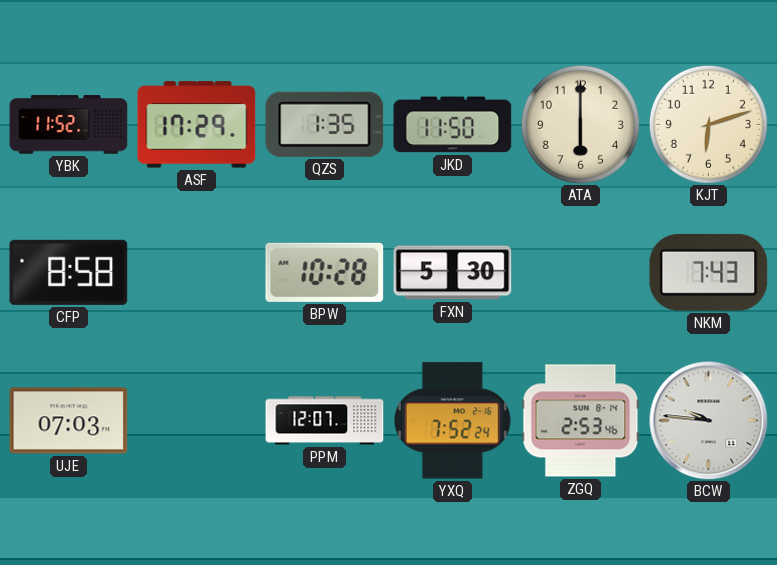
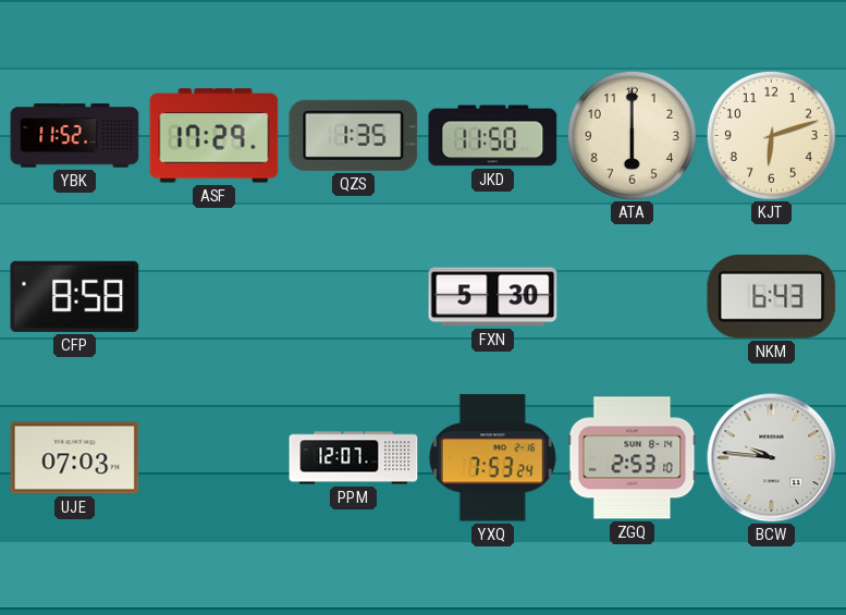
BPW: 10:28 -> none (325, 272)
NKM: 7:43 -> 6:43 (772, 296)
YXQ: 7:52 -> 7:53 (492, 458)
ZGQ: 2:53:46 -> 2:53:10 (633, 458)
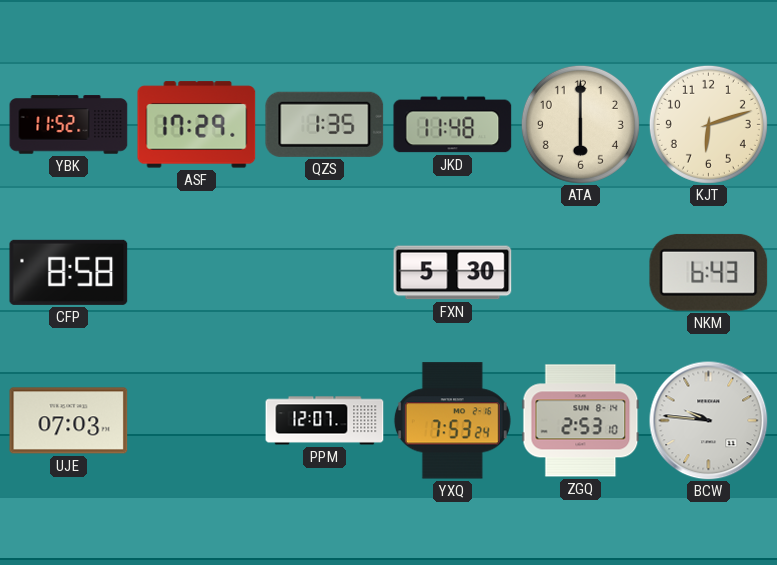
JKD: 11:50 -> 11:48 (453, 125)
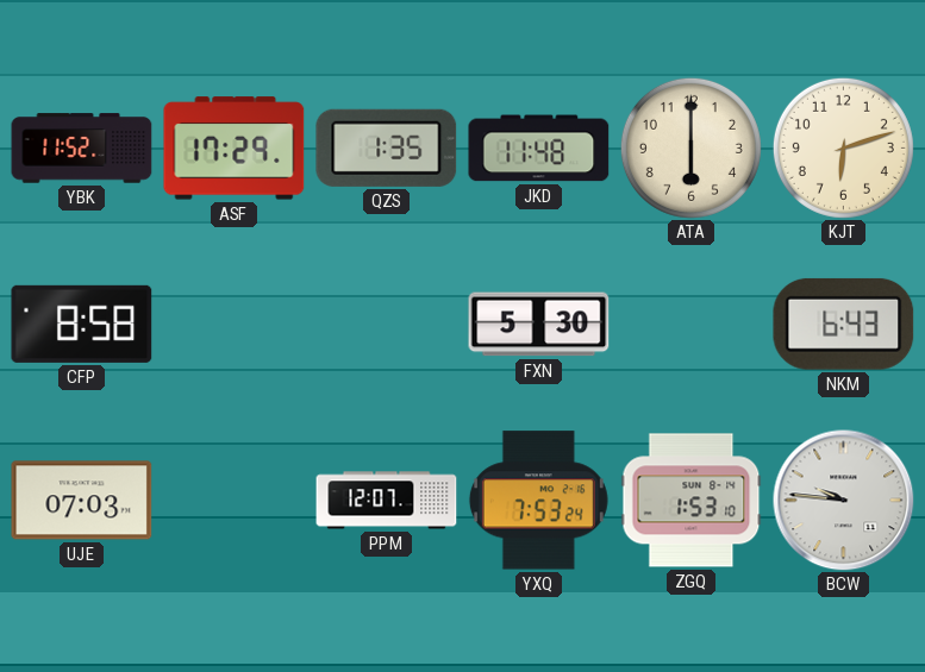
ZGQ: 2:53 -> 1:53 (692, 501)
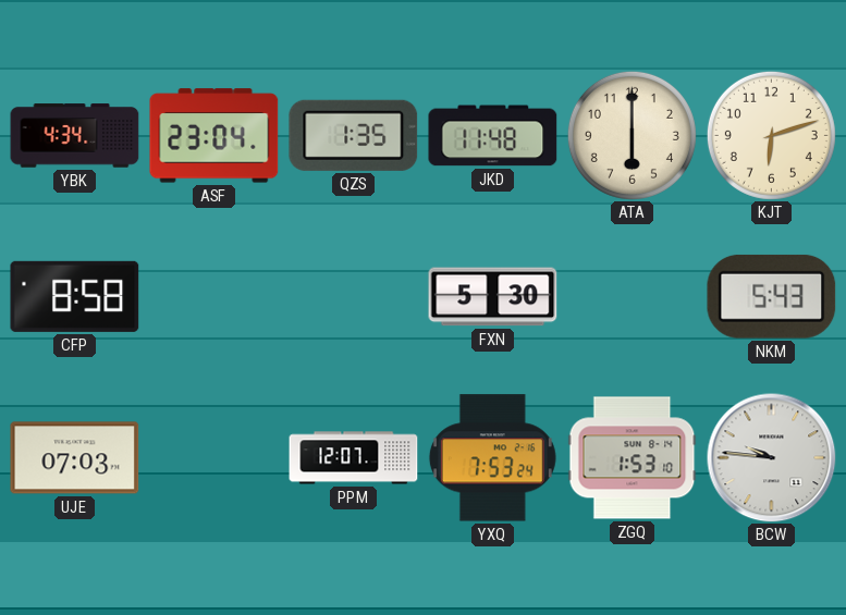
YBK: 11:52 -> 4:34 (75, 136)
ASF: 17:29 -> 23:04 (214, 136)
NKM: 6:43 -> 5:43 (772, 296)
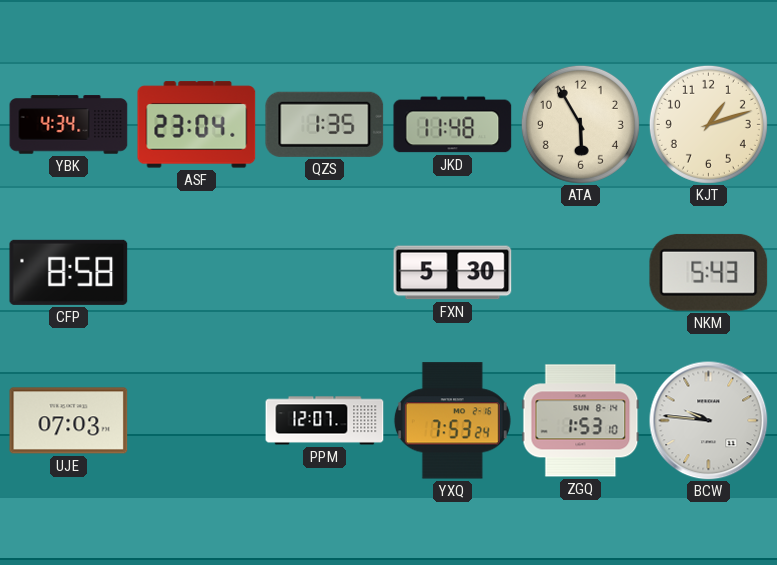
ATA: 6:00 -> 5:55 (580, 124)
KJT: 6:12 -> 1:12 (708, 124)
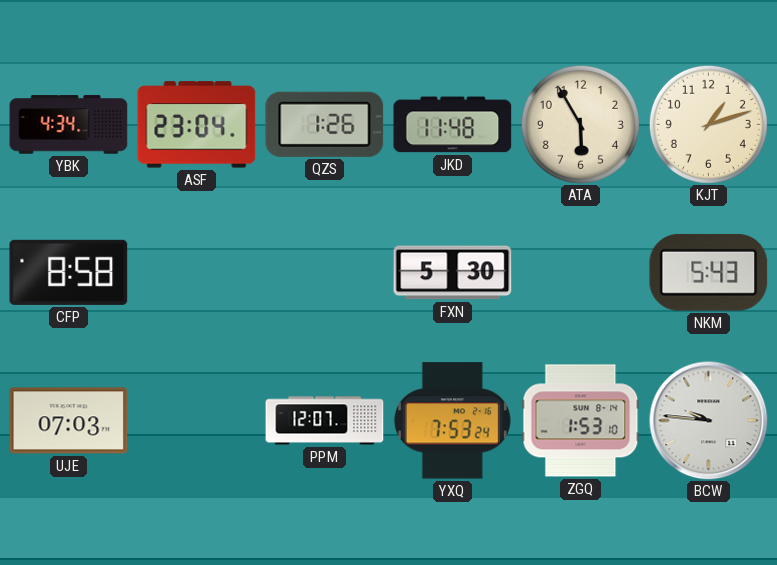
QZS: 1:35 -> 1:26 (325, 124)
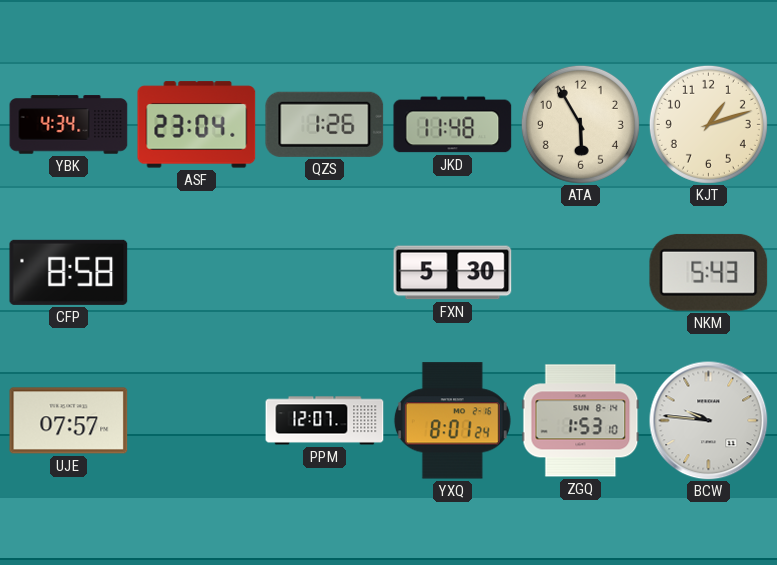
UJE: 07:03 -> 07:57 (69, 421)
YXQ: 7:53 -> 8:01 (452, 421)
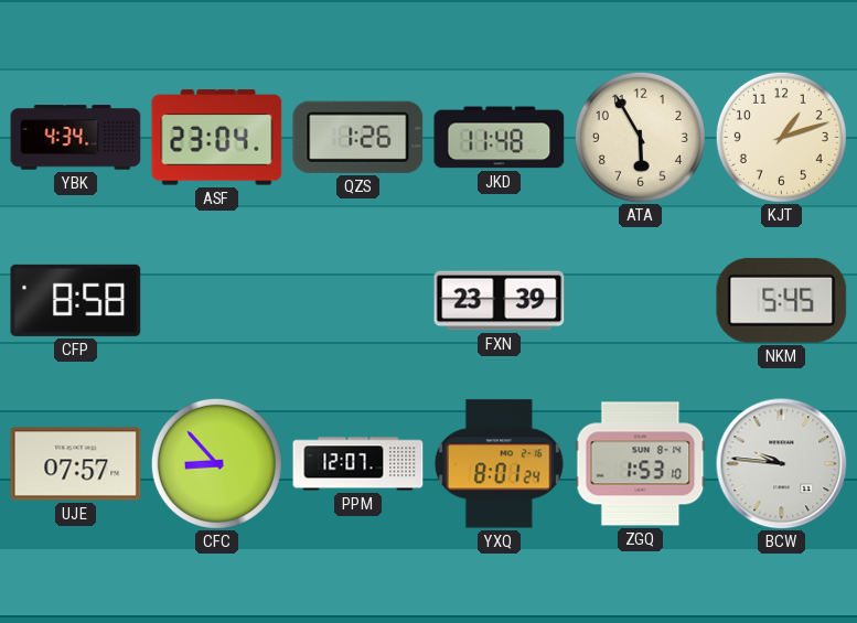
FXN: 5:30 -> 23:39 (500, 301)
NKM: 5:43 -> 5:45 (782, 300)
CFC: none -> 8:53 (216, 463)
